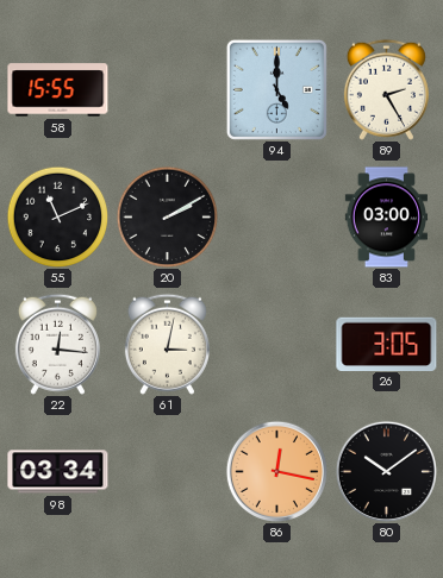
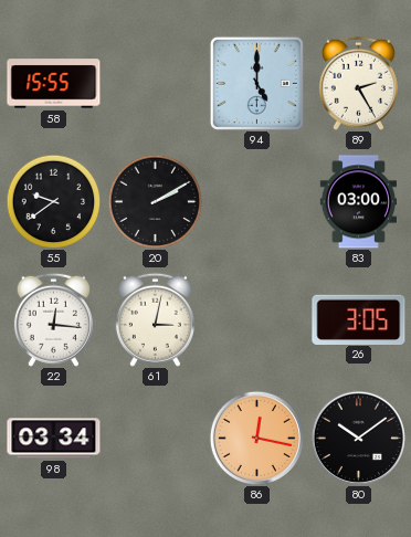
55: 11:11 -> 9:39 (53, 201)
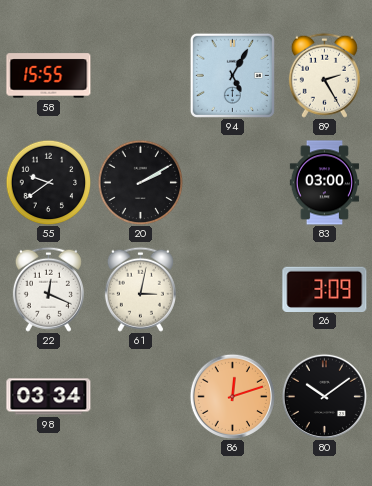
94: 5:00 -> 5:05 (232, 75)
22: 12:16 -> 12:19 (48, 289)
26: 3:05 -> 3:09 (325, 289)
86: 12:17 -> 12:12 (232, 396)
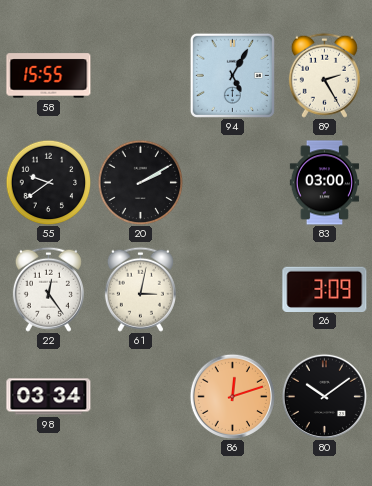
22: 12:19 -> 12:24 (48, 289)
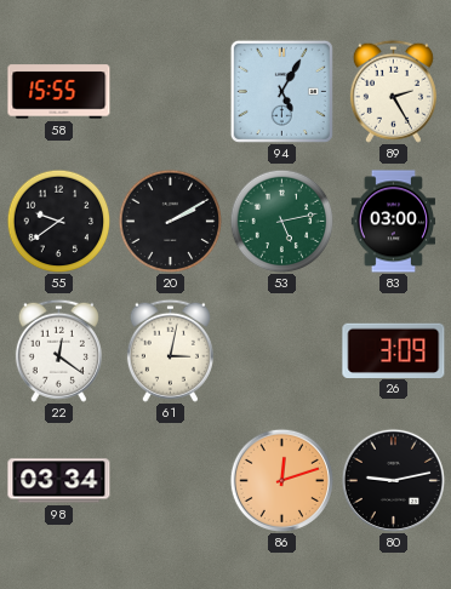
53: none -> 5:13 (281, 221)
22: 12:24 -> 12:21 (58, 350)
80: 10:09 -> 9:13 (393, 480)
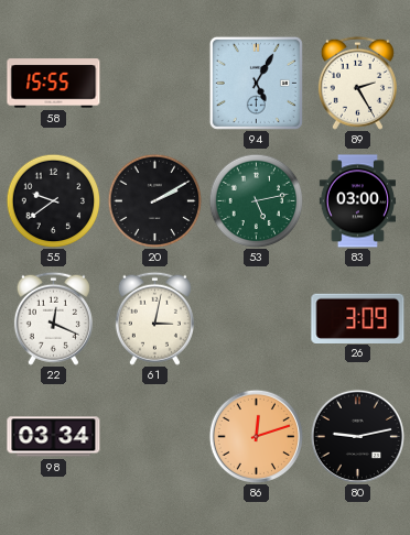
22: 12:21 -> 12:19 (53, 318)
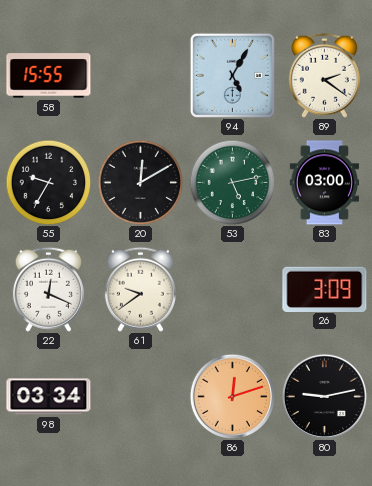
89: 2:25 -> 2:21 (324, 75)
55: 9:39 -> 9:35 (48, 182)
20: 2:10 -> 12:10 (140, 182)
61: 3:02 -> 9:39 (140, 289)
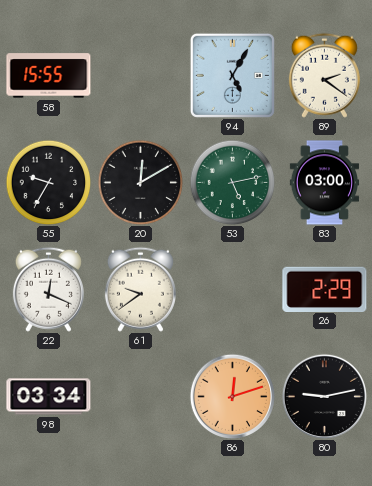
26: 3:09 -> 2:29 (325, 289)
